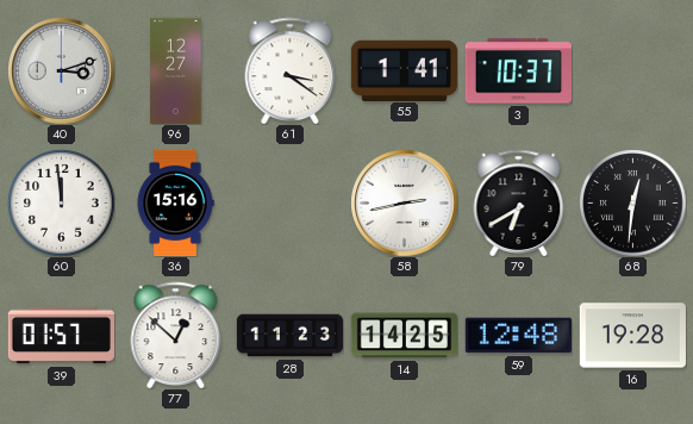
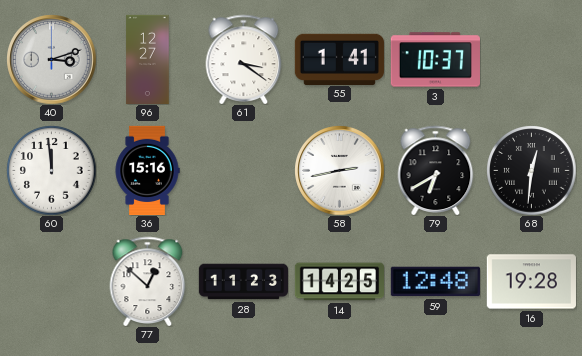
39: 01:57 -> none (61, 336)
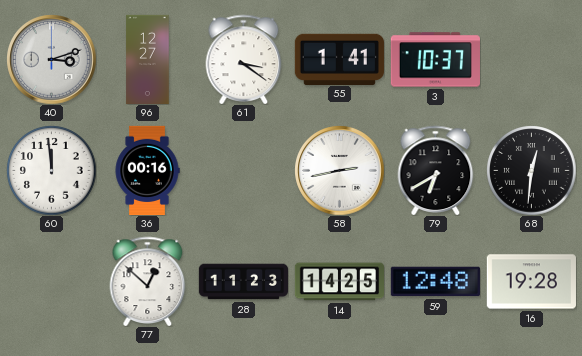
36: 15:16 -> 00:16 (147, 170)
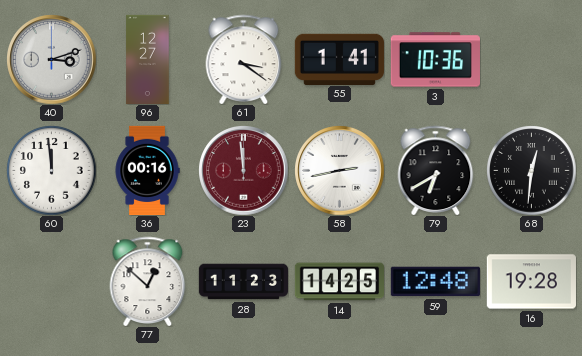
3: 10:37 -> 10:36 (435, 60)
23: none -> 11:59 (243, 170)
